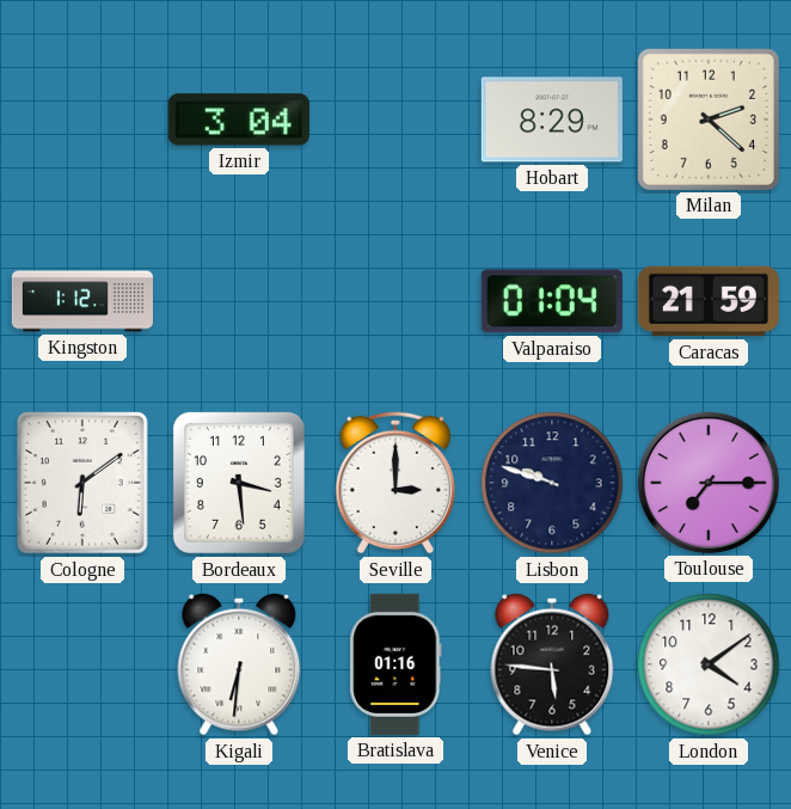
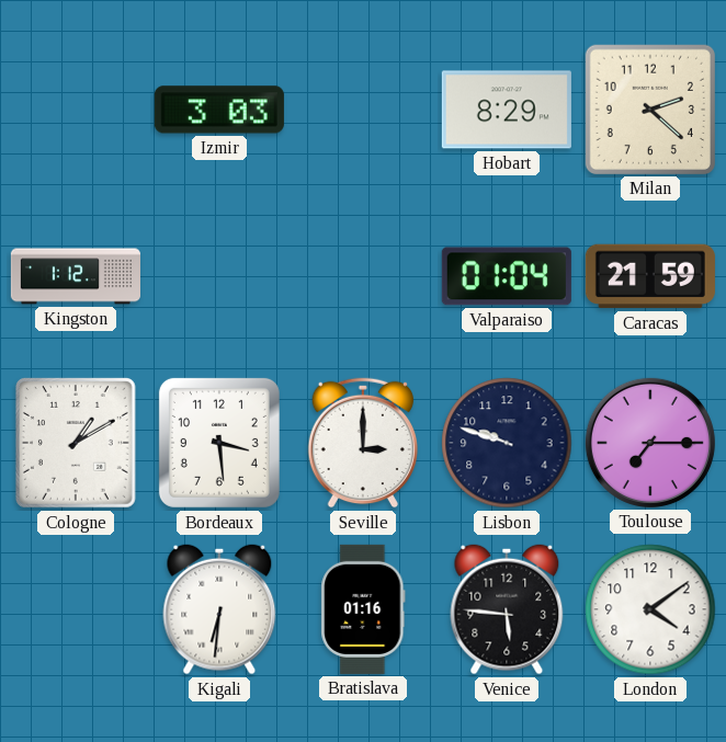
Izmir: 3:04 -> 3:03 (219, 110)
Cologne: 6:09 -> 1:10 (76, 443)
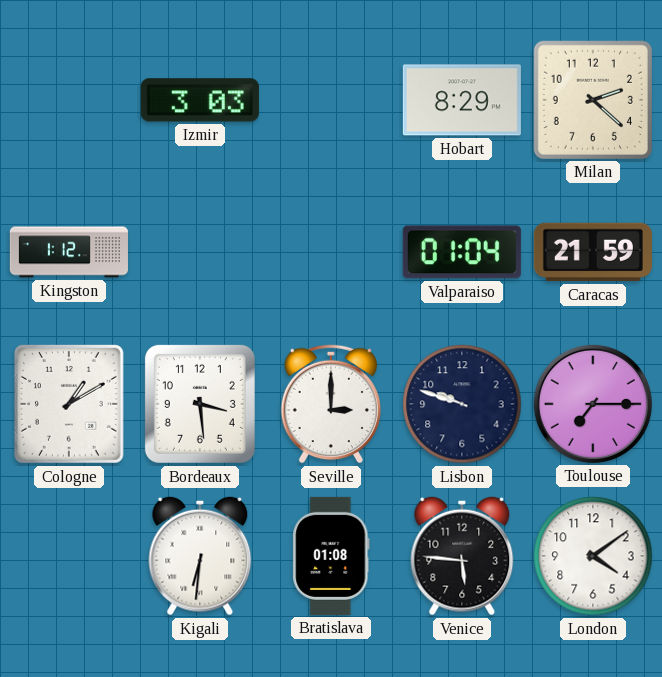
Bratislava: 01:16 -> 01:08 (331, 556)
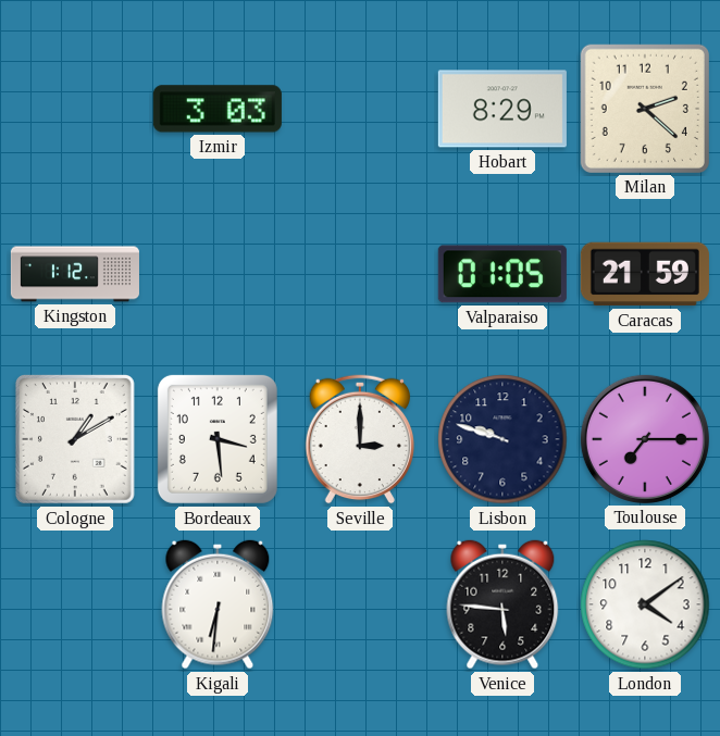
Valparaiso: 01:04 -> 01:05 (502, 274)
Bratislava: 01:08 -> none (331, 556)
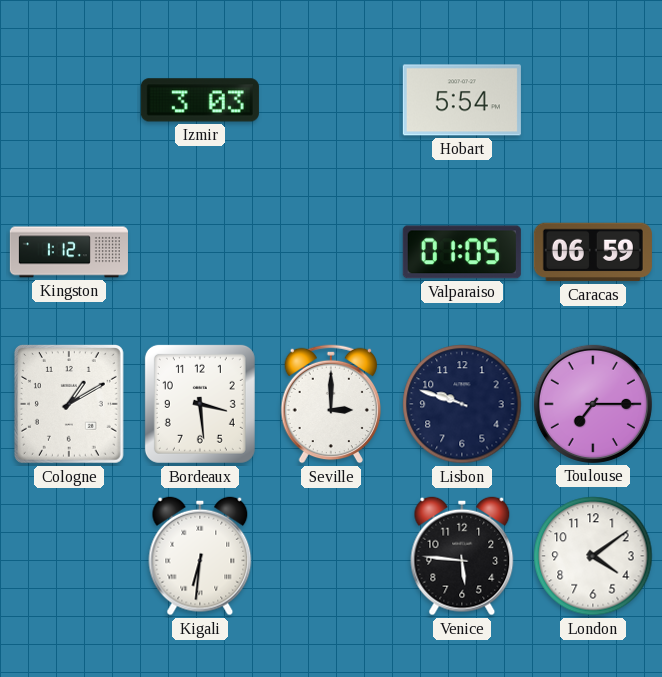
Hobart: 8:29 -> 5:54 (462, 100)
Milan: 2:22 -> none (645, 109)
Caracas: 21:59 -> 06:59 (593, 252)
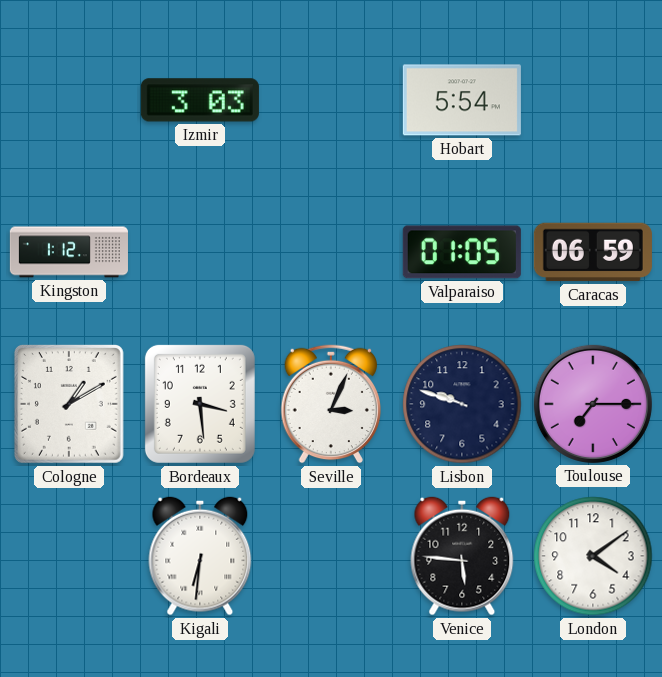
Seville: 3:00 -> 3:04 (330, 404)
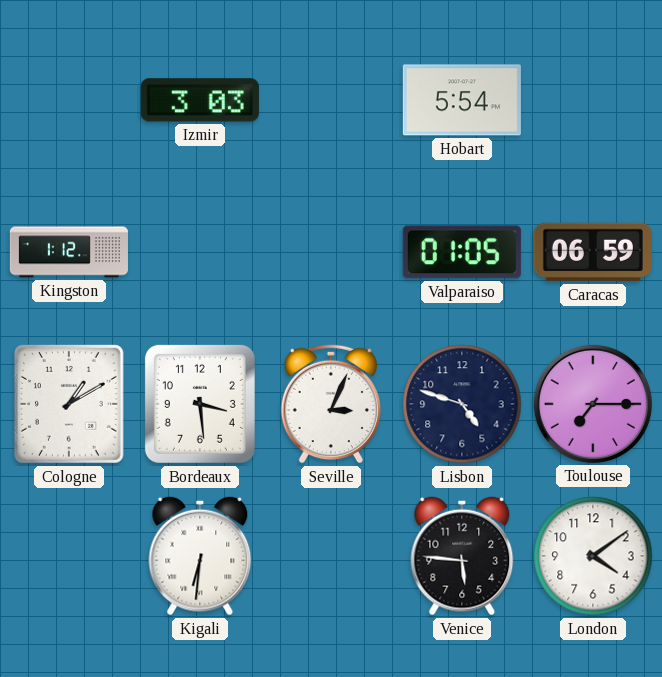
Lisbon: 9:48 -> 4:48 (462, 404)
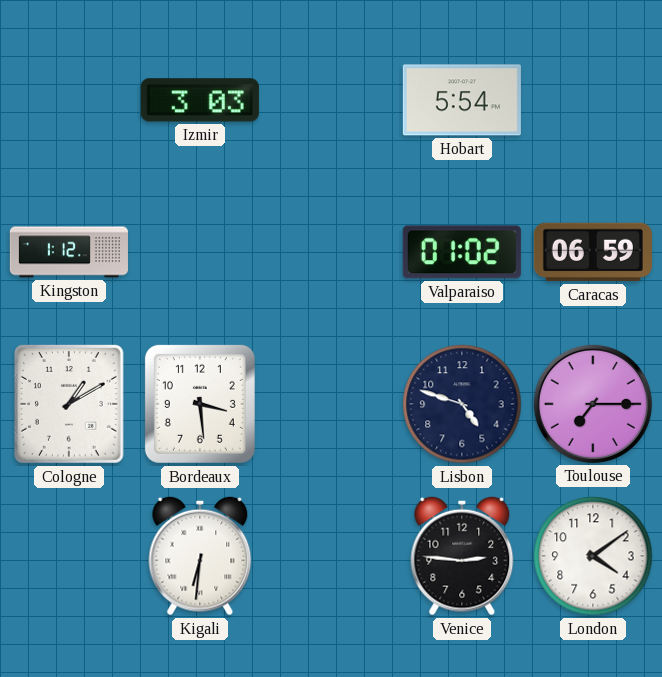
Valparaiso: 01:05 -> 01:02 (462, 252)
Seville: 3:04 -> none (330, 404)
Venice: 5:46 -> 2:46 (462, 556)
